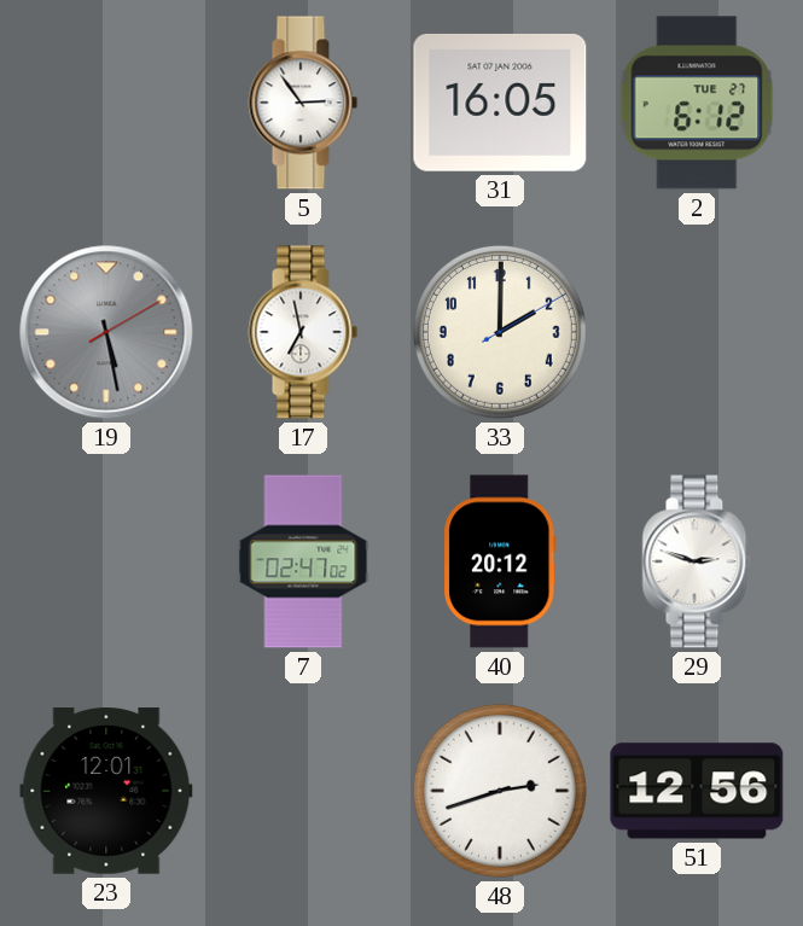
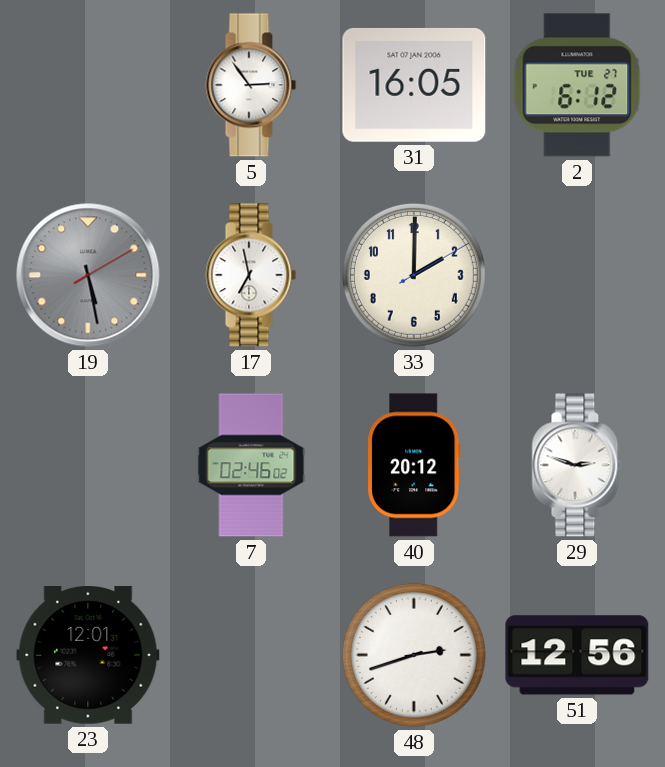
7: 02:47 -> 02:46 (251, 465)
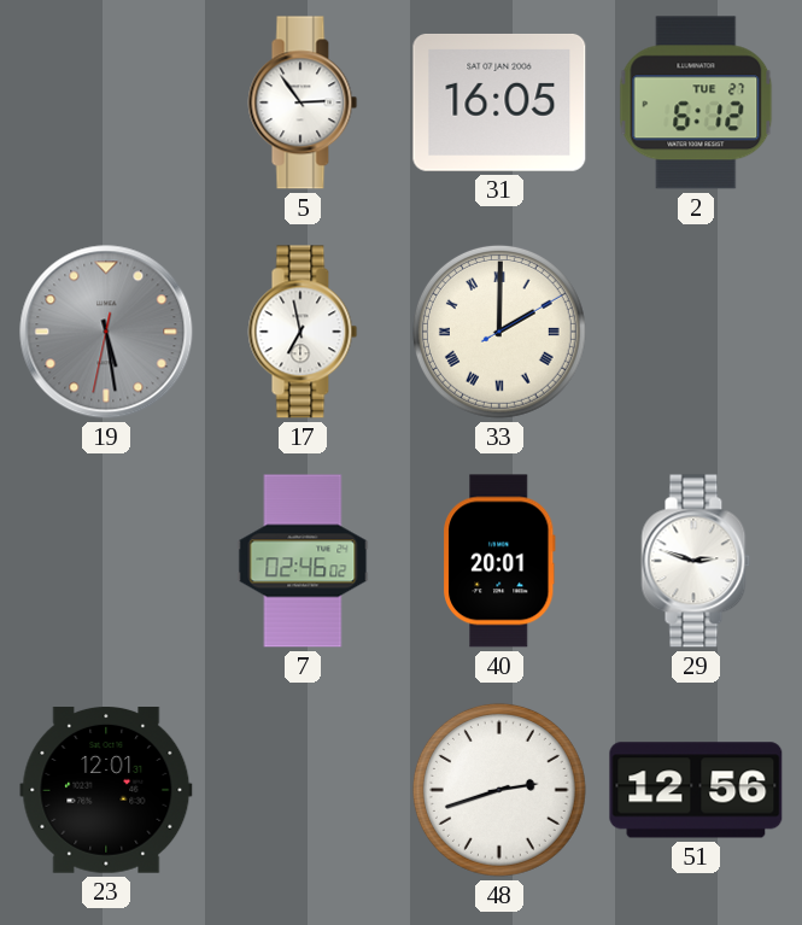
19: 5:28:10 -> 5:28:32 (106, 332)
33 numerals: Arabic -> Roman (499, 332)
40: 20:12 -> 20:01 (499, 561)
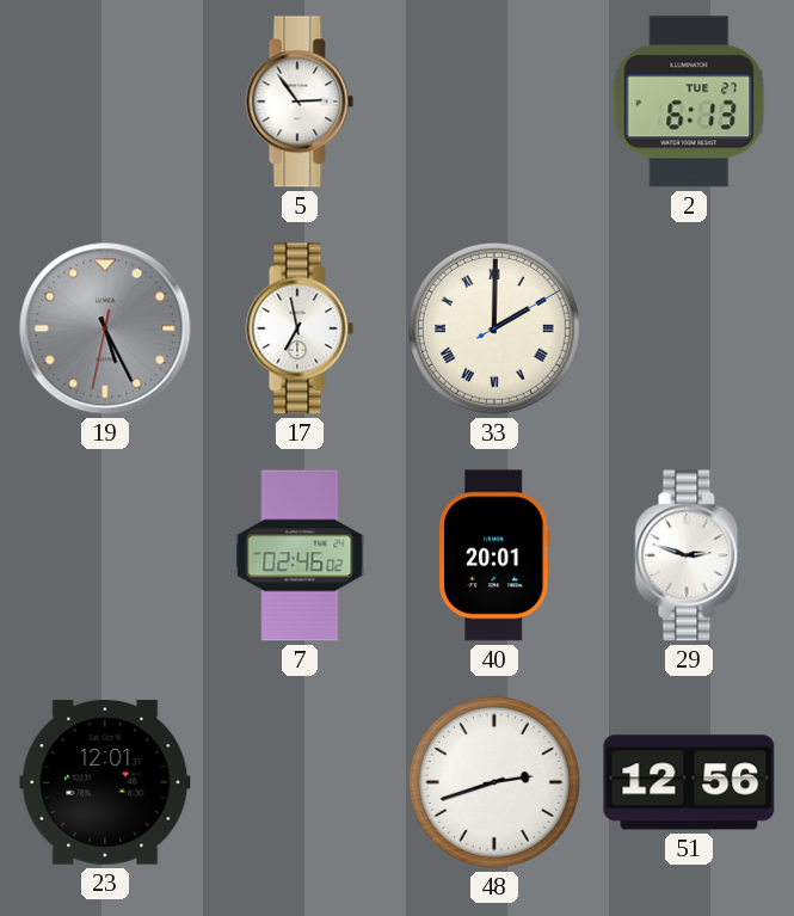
31: 16:05 -> none (499, 103)
2: 6:12 -> 6:13 (689, 102)
19: 5:28 -> 5:25 (105, 328)
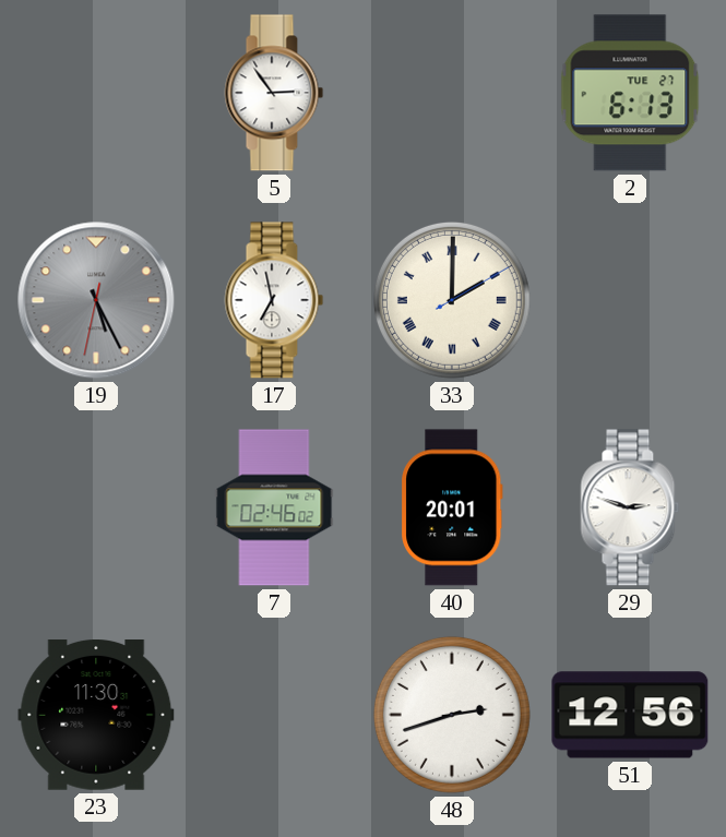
23: 12:01 -> 11:30 (96, 716)
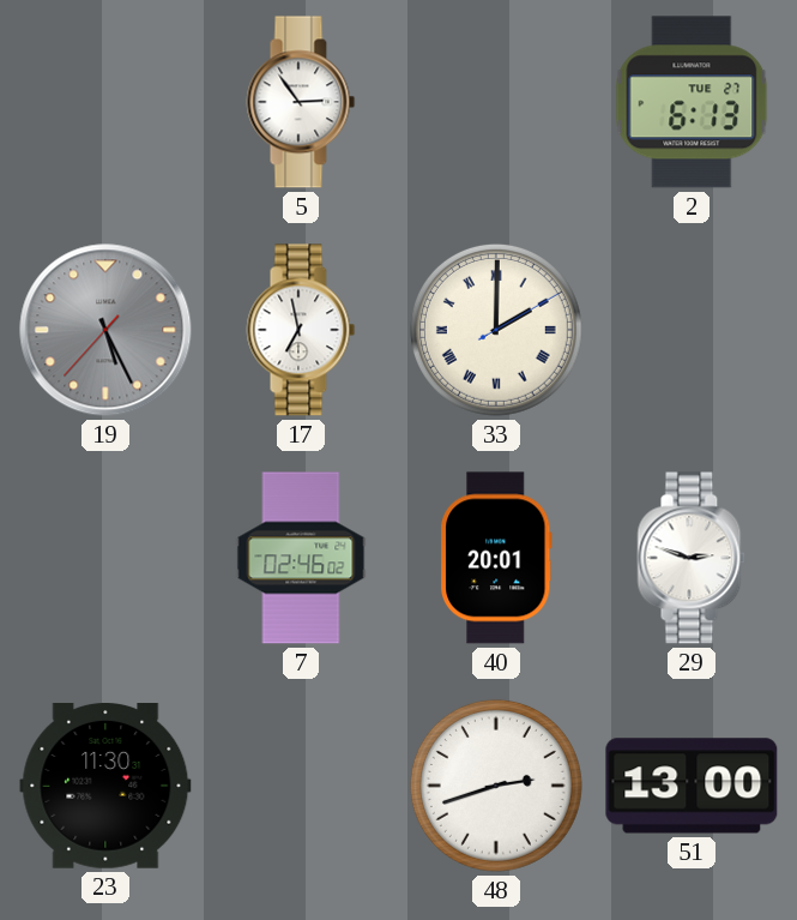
19: 5:25:32 -> 5:25:37 (105, 330)
51: 12:56 -> 13:00 (692, 786)
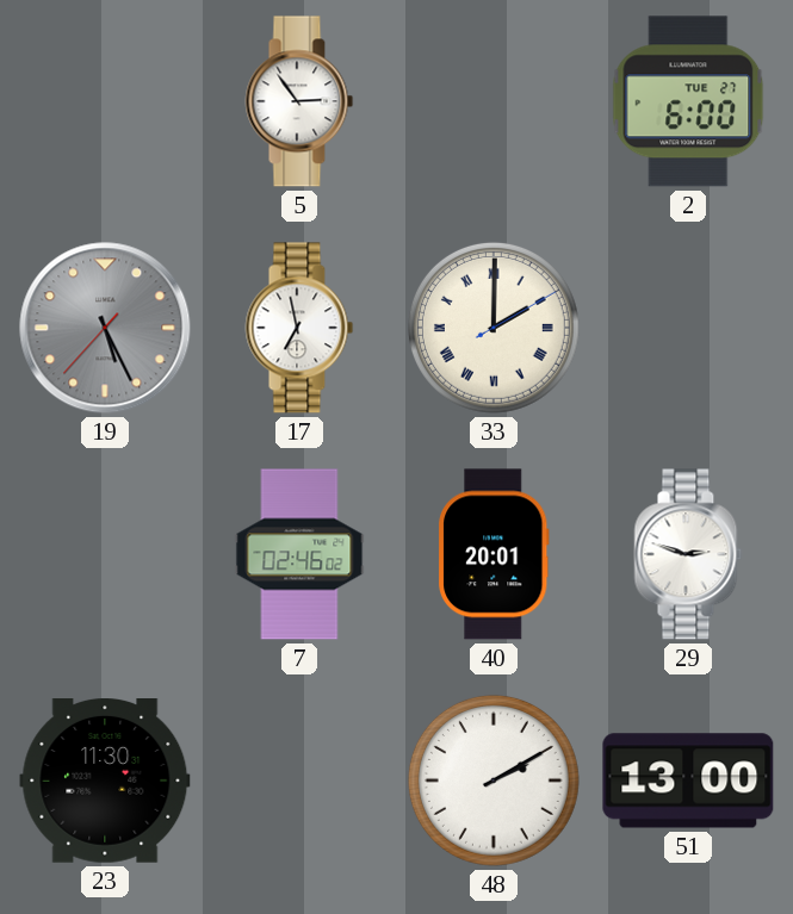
2: 6:13 -> 6:00 (688, 101)
48: 2:42 -> 2:10 (494, 781)
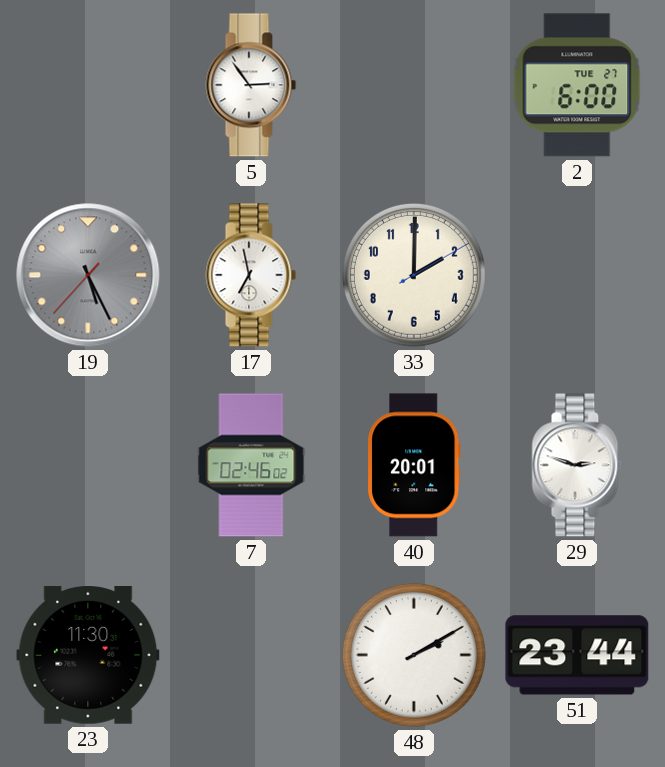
33 numerals: Roman -> Arabic (414, 275)
51: 13:00 -> 23:44 (577, 655)
